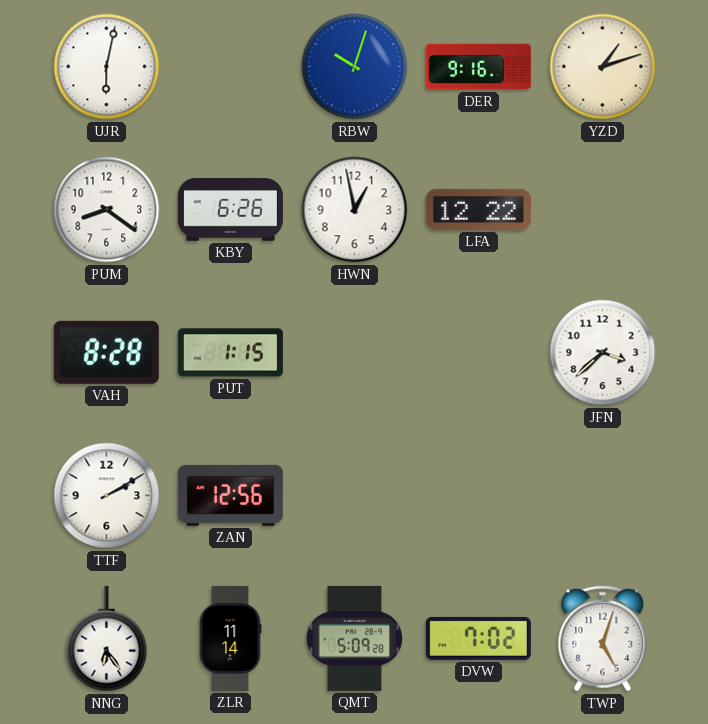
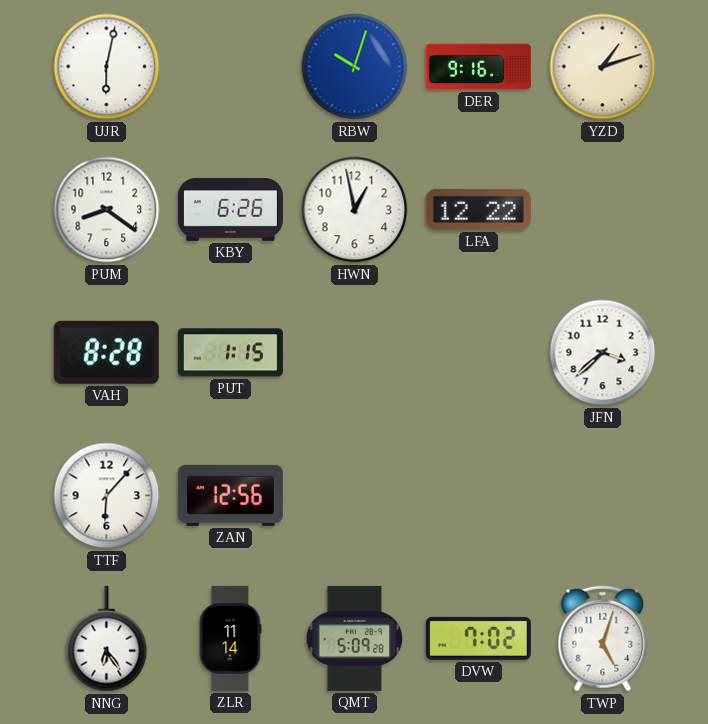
TTF: 2:10 -> 6:07 (107, 496)
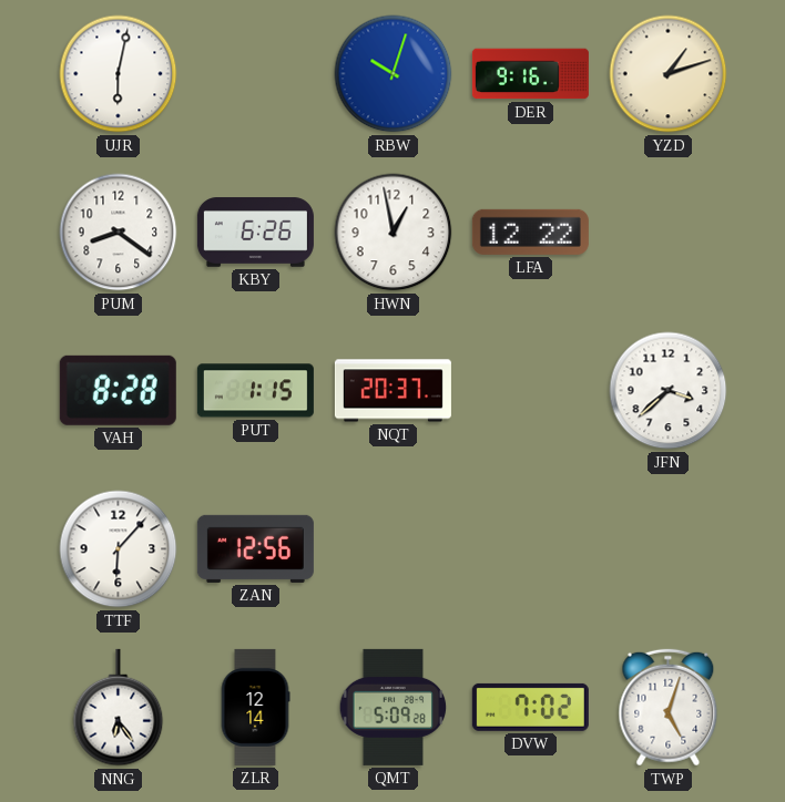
NQT: none -> 20:37 (392, 391)
ZLR: 11:14 -> 12:14 (255, 707)
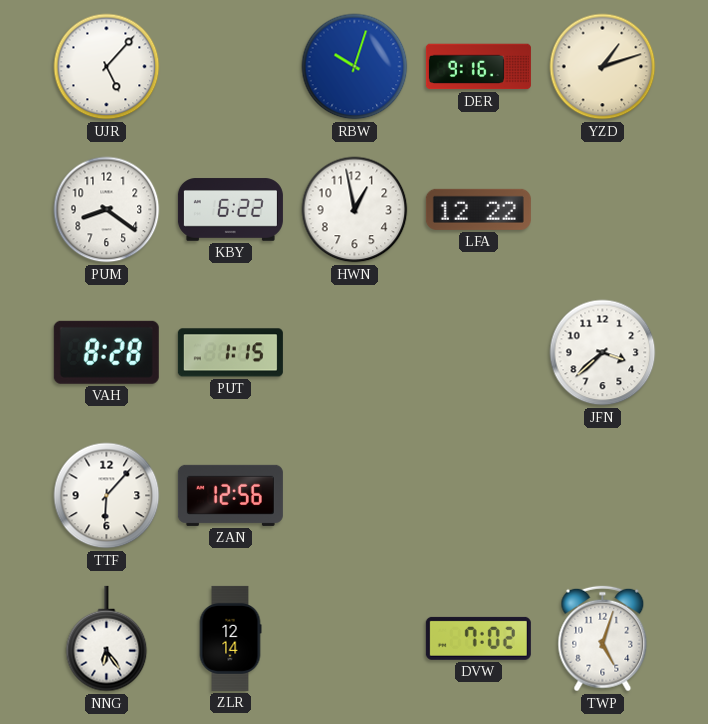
UJR: 6:02 -> 5:07 (107, 67)
KBY: 6:26 -> 6:22 (230, 210)
NQT: 20:37 -> none (392, 391)
QMT: 5:09 -> none (394, 707)
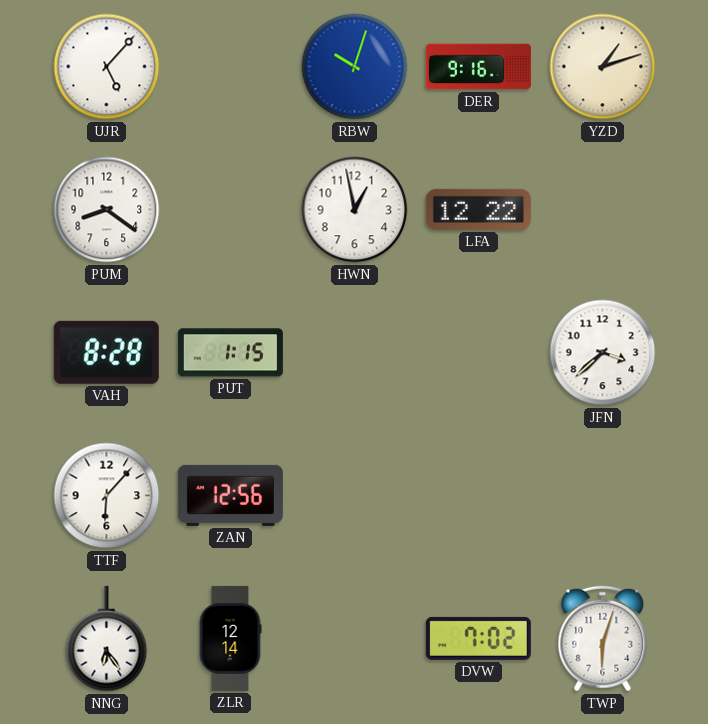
KBY: 6:22 -> none (230, 210)
TWP: 5:03 -> 6:03 (603, 639)
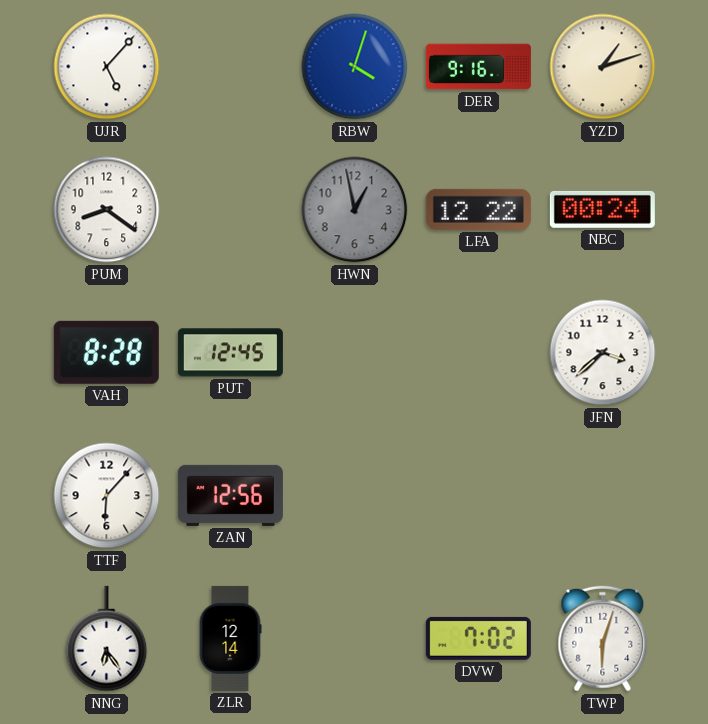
RBW: 10:03 -> 4:03 (355, 67)
HWN dial: white -> grey (355, 210)
NBC: none -> 00:24 (602, 209)
PUT: 1:15 -> 12:45 (230, 353)
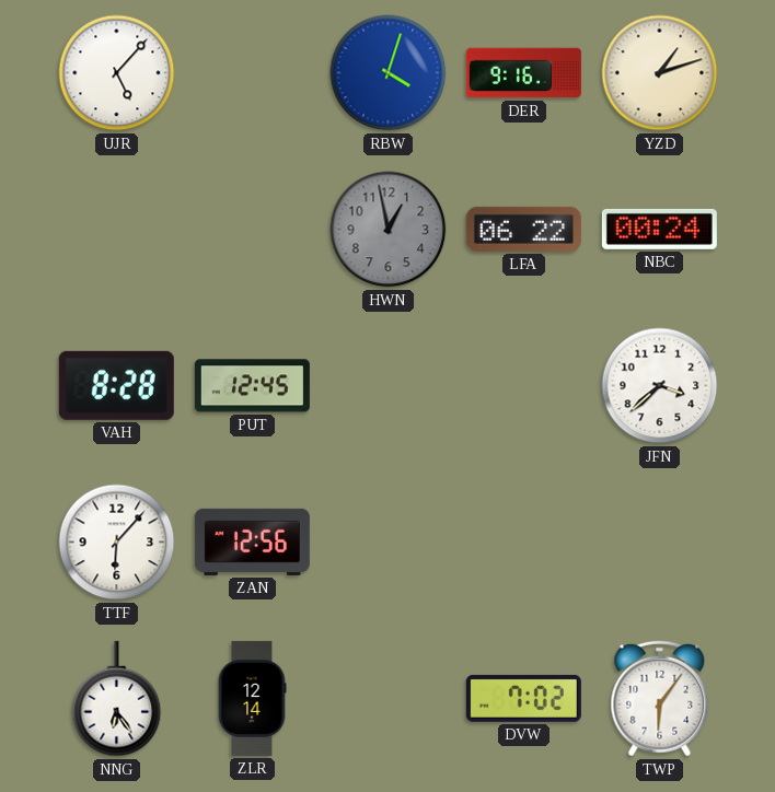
PUM: 8:21 -> none (107, 210)
LFA: 12:22 -> 06:22 (523, 229)
TWP: 6:03 -> 6:06 (660, 699)
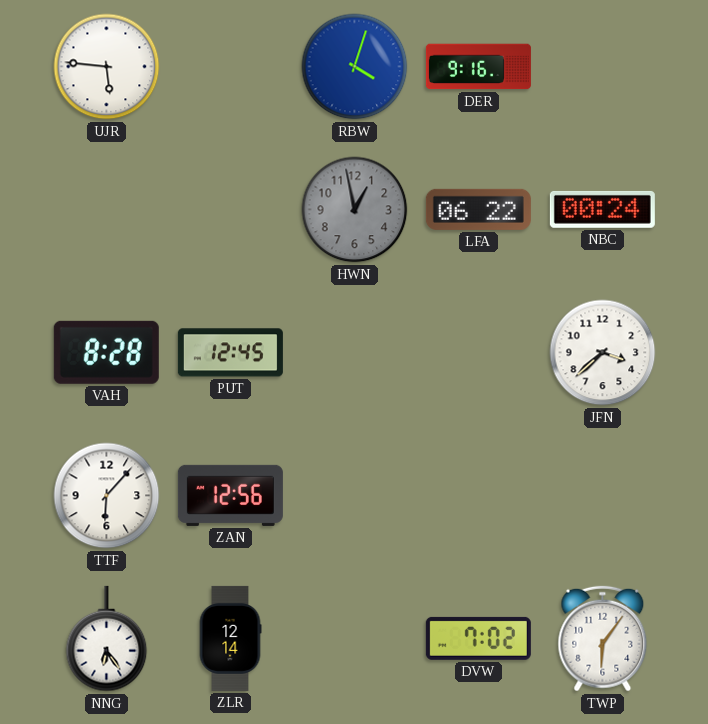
UJR: 5:07 -> 5:46 (107, 67)
YZD: 1:12 -> none (660, 73)
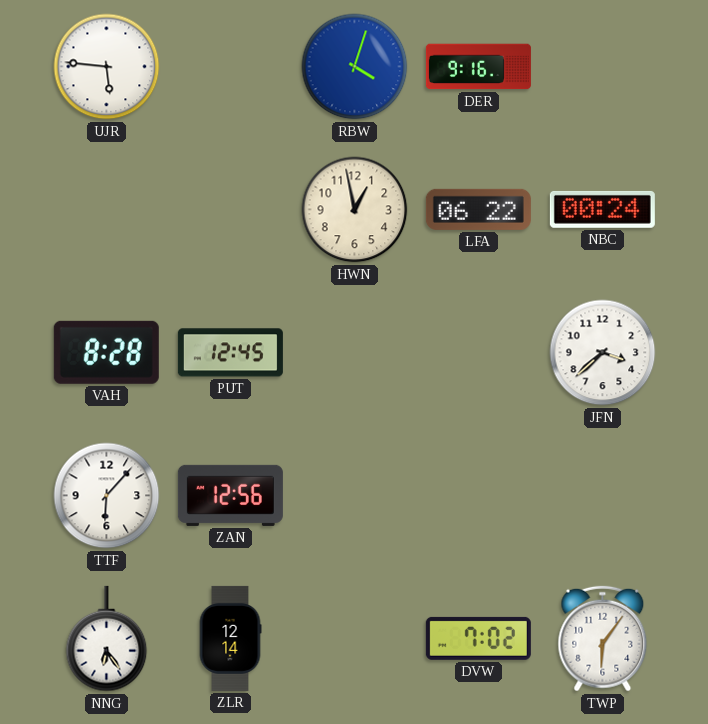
HWN dial: grey -> cream (355, 210)
